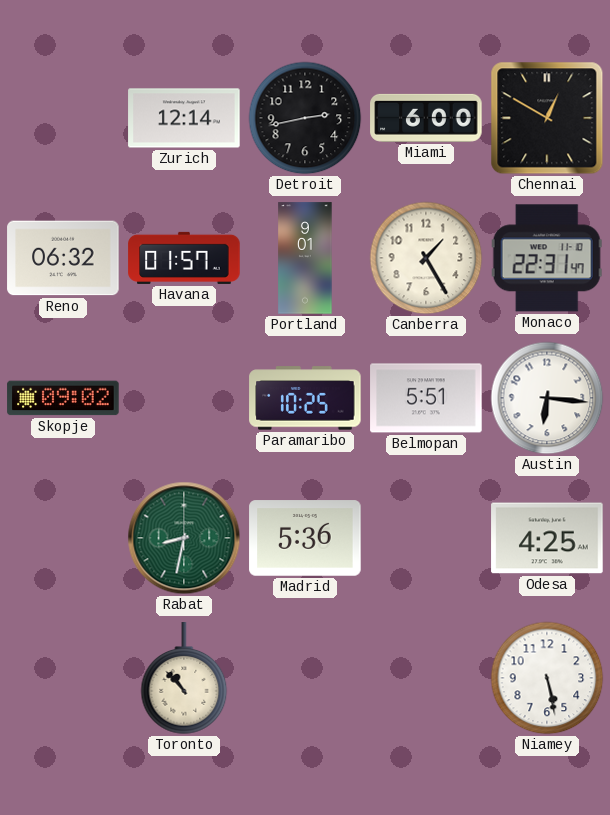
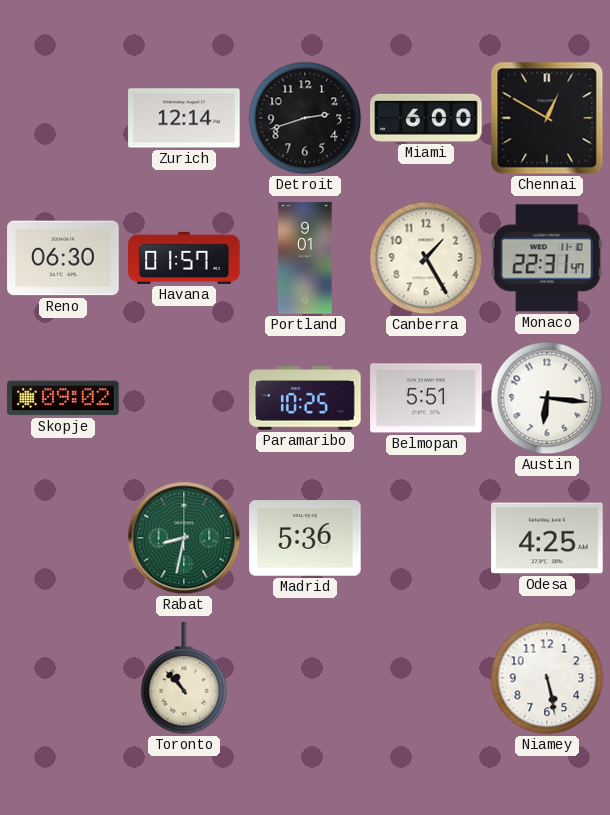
Detroit: 2:43 -> 2:42 (305, 118)
Reno: 06:32 -> 06:30 (63, 258)
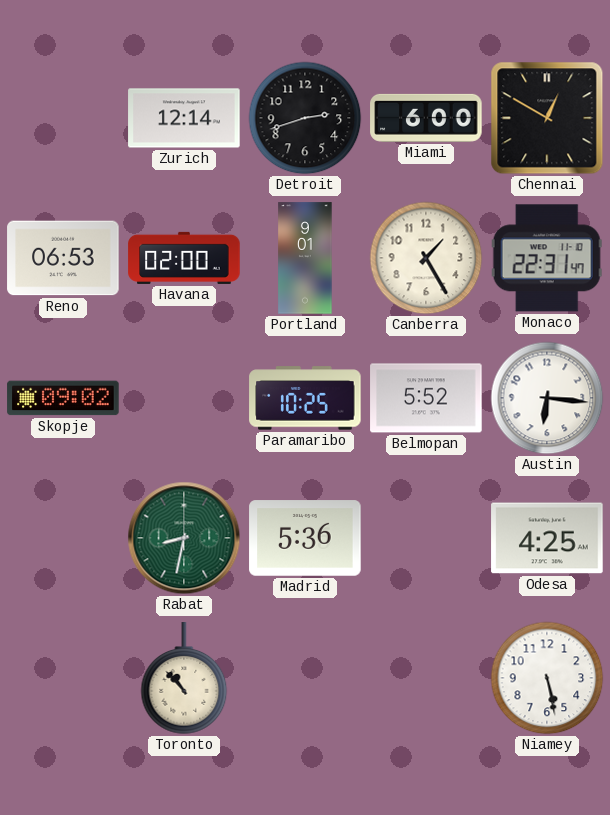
Reno: 06:30 -> 06:53 (63, 258)
Havana: 01:57 -> 02:00 (184, 258)
Belmopan: 5:51 -> 5:52 (426, 398)
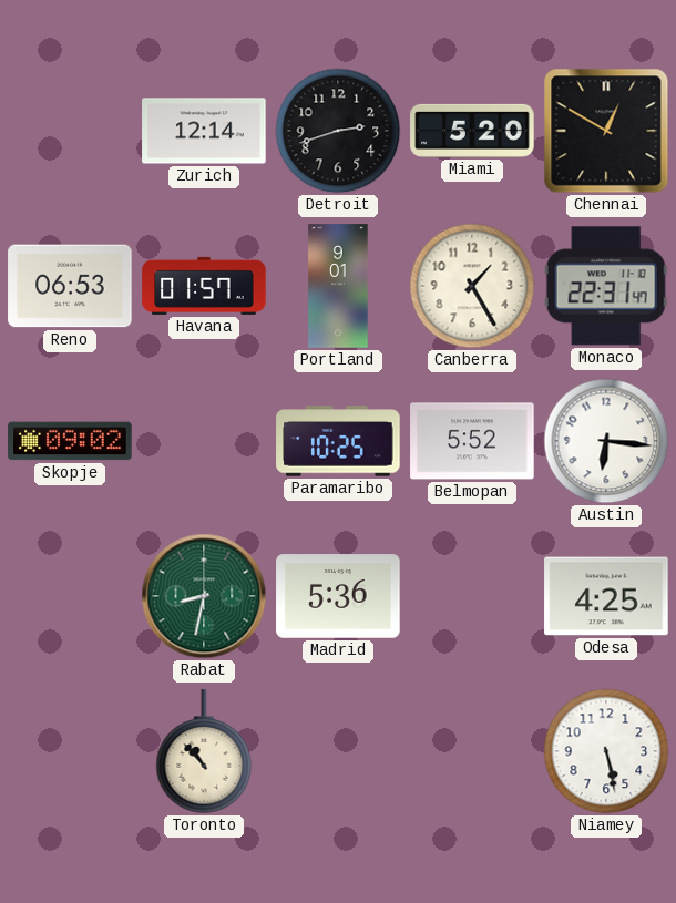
Miami: 6:00 -> 5:20 (472, 131)
Havana: 02:00 -> 01:57 (204, 286)
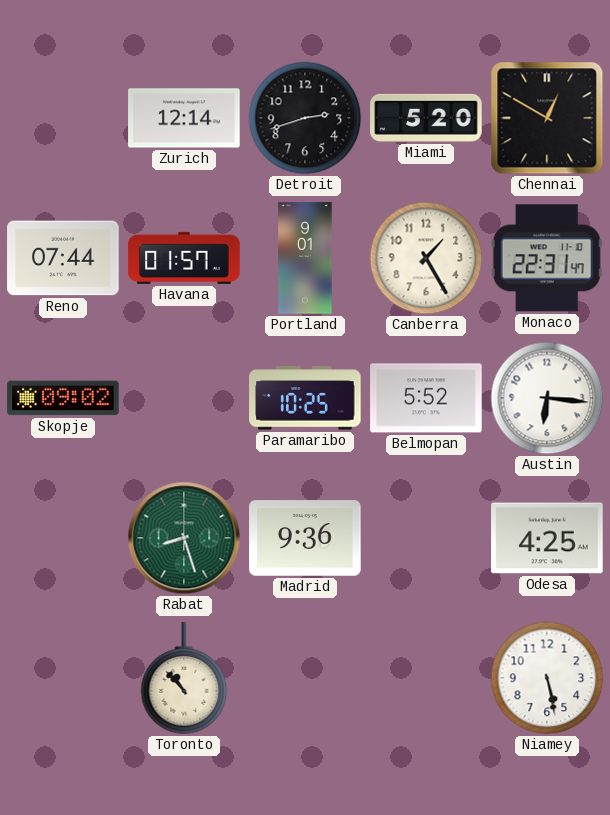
Reno: 06:53 -> 07:44 (63, 258)
Rabat: 8:32 -> 8:27 (184, 538)
Madrid: 5:36 -> 9:36 (305, 538)
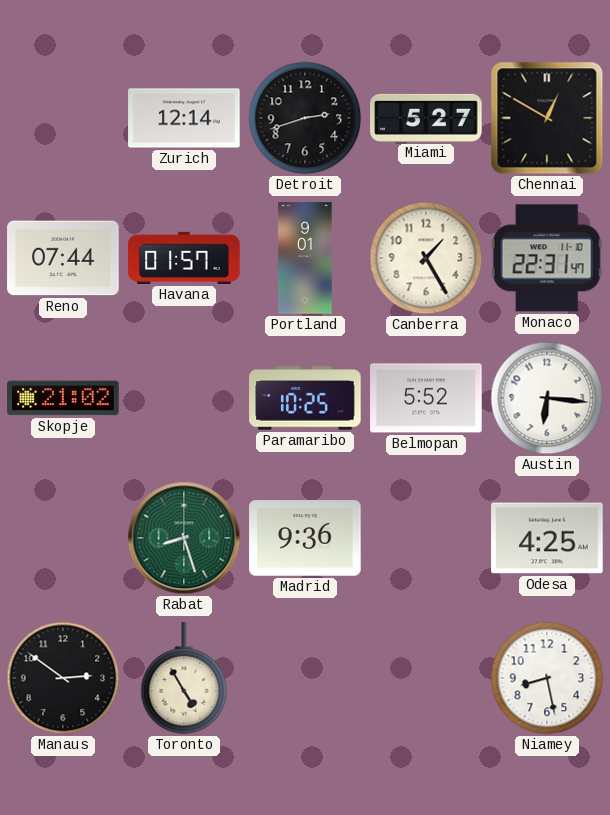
Miami: 5:20 -> 5:27 (426, 118)
Skopje: 09:02 -> 21:02 (63, 398)
Manaus: none -> 2:51 (63, 678)
Toronto: 10:53 -> 4:55 (184, 679)
Niamey: 5:28 -> 8:28 (547, 678)
